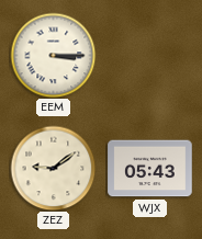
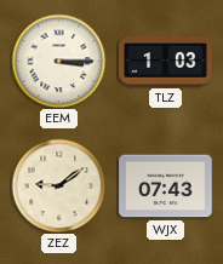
TLZ: none -> 1:03 (166, 61)
WJX: 05:43 -> 07:43 (166, 186)
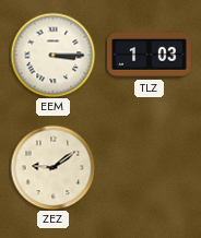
WJX: 07:43 -> none (166, 186)
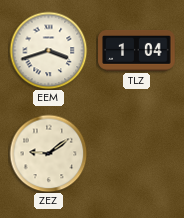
EEM: 3:15 -> 3:42 (48, 50)
TLZ: 1:03 -> 1:04 (137, 50)
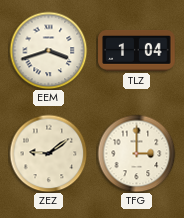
TFG: none -> 3:00 (136, 153)
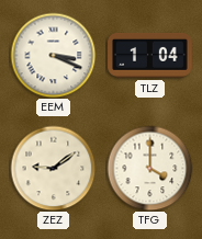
EEM: 3:42 -> 3:19 (53, 55)
TFG: 3:00 -> 4:00 (149, 168)
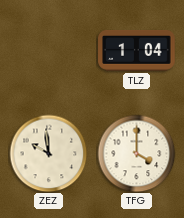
EEM: 3:19 -> none (53, 55)
ZEZ: 9:09 -> 9:59 (48, 153)
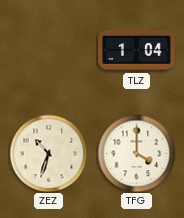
ZEZ: 9:59 -> 10:33 (48, 153)
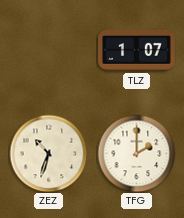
TLZ: 1:04 -> 1:07 (137, 50)
TFG: 4:00 -> 2:00 (136, 153)
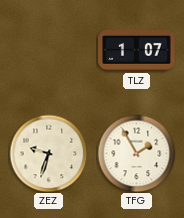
ZEZ: 10:33 -> 9:33 (48, 153)
TFG: 2:00 -> 1:55 (136, 153)
